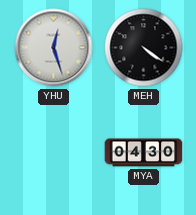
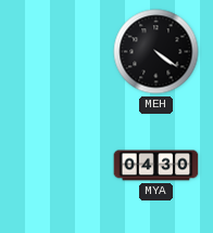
YHU: 12:27 -> none (54, 48)
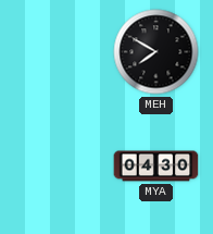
MEH: 4:21 -> 7:50 (156, 52)
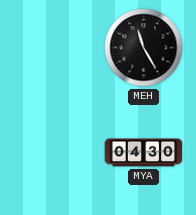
MEH: 7:50 -> 11:25 (144, 48)
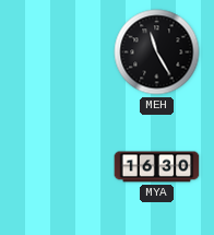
MYA: 04:30 -> 16:30 (157, 167)
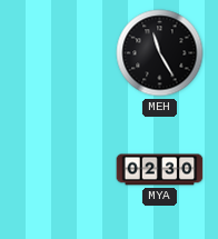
MYA: 16:30 -> 02:30 (160, 170)
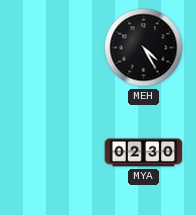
MEH: 11:25 -> 4:25 (144, 48)
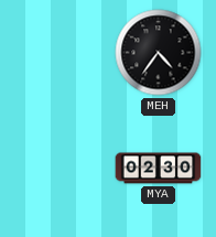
MEH: 4:25 -> 4:36 (159, 53)
